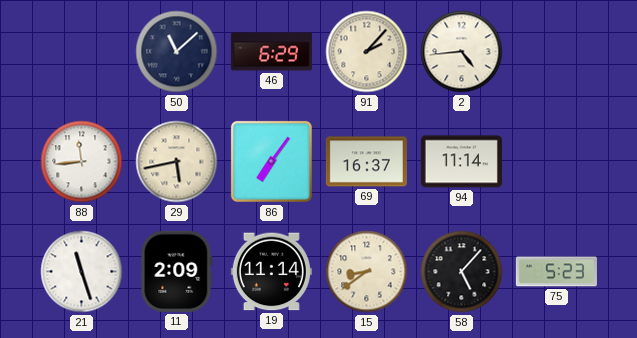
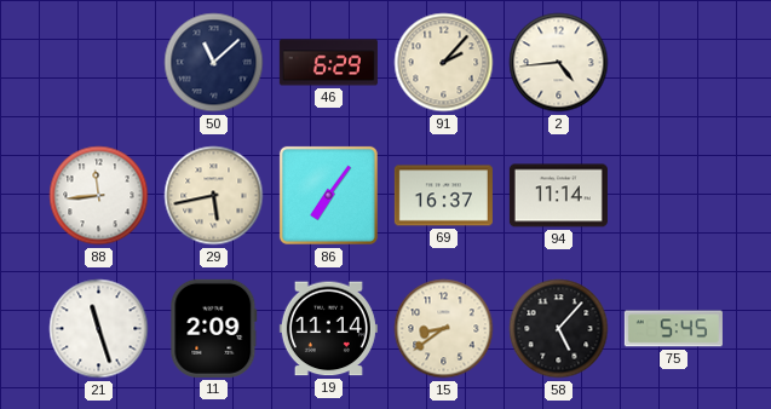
75: 5:23 -> 5:45 (673, 329)
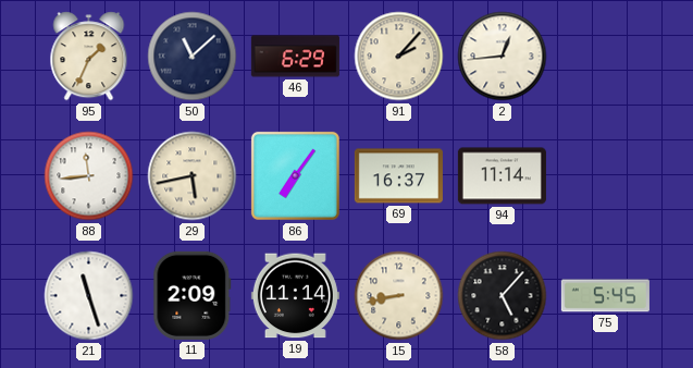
95: none -> 1:34 (89, 57)
2: 4:44 -> 12:44 (503, 57)
15: 8:39 -> 8:43 (399, 296)
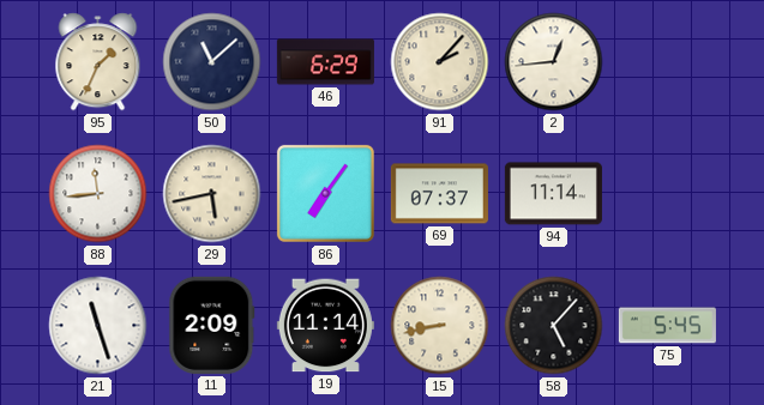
69: 16:37 -> 07:37 (439, 194)
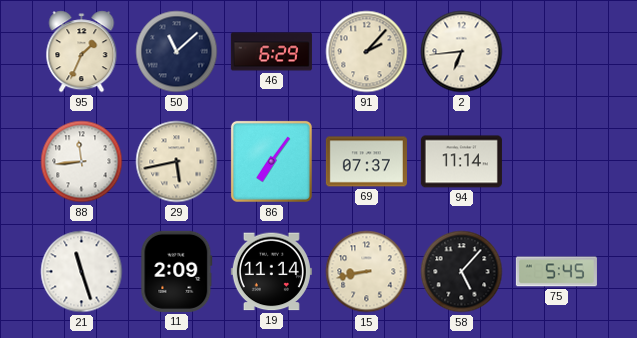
2: 12:44 -> 6:44 (462, 52)
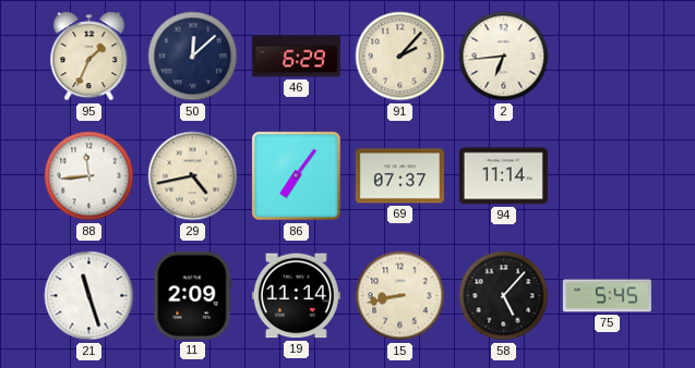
50: 11:08 -> 12:08 (193, 57)
29: 5:43 -> 4:43 (193, 176)
